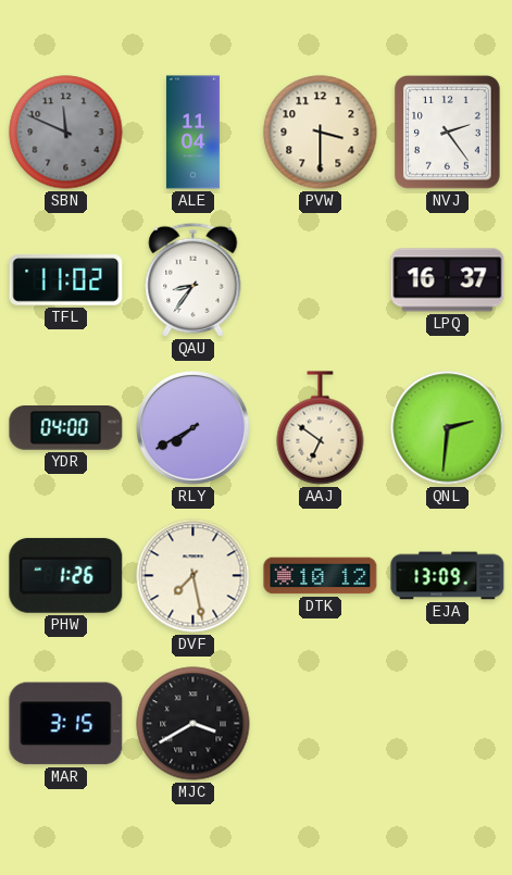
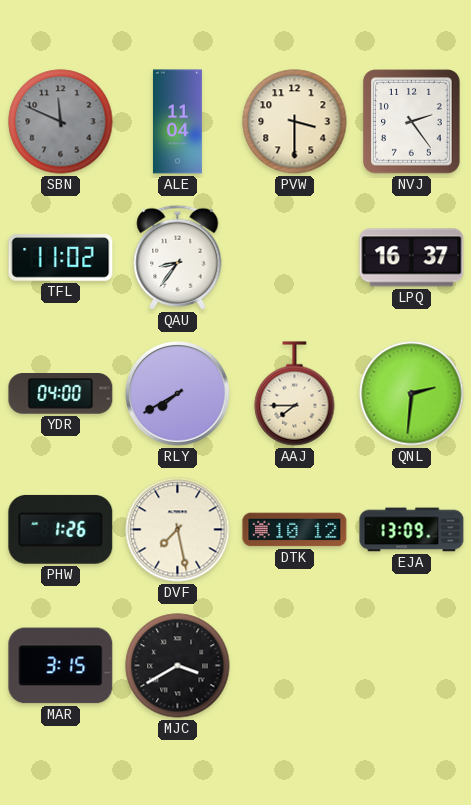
AAJ: 6:51 -> 7:45 (295, 394)
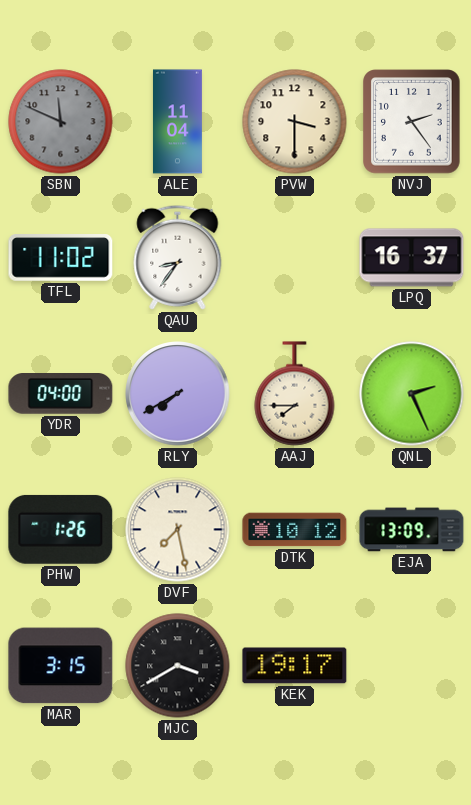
QNL: 2:31 -> 2:26 (412, 394)
KEK: none -> 19:17 (295, 666)
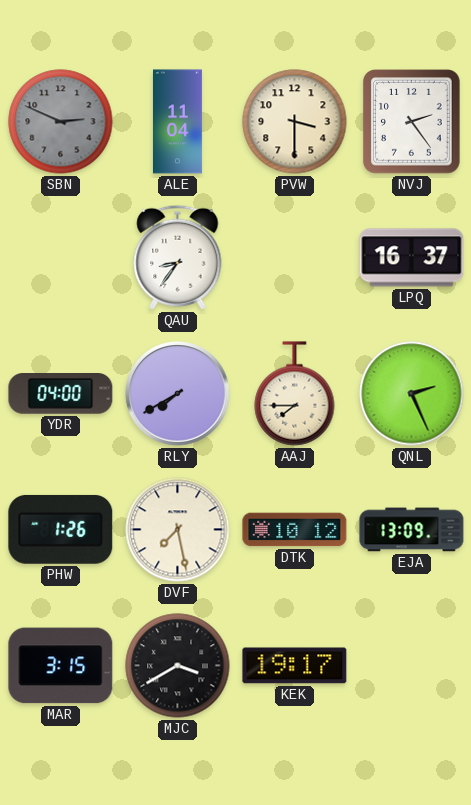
SBN: 11:49 -> 2:49 (61, 122)
TFL: 11:02 -> none (61, 258)
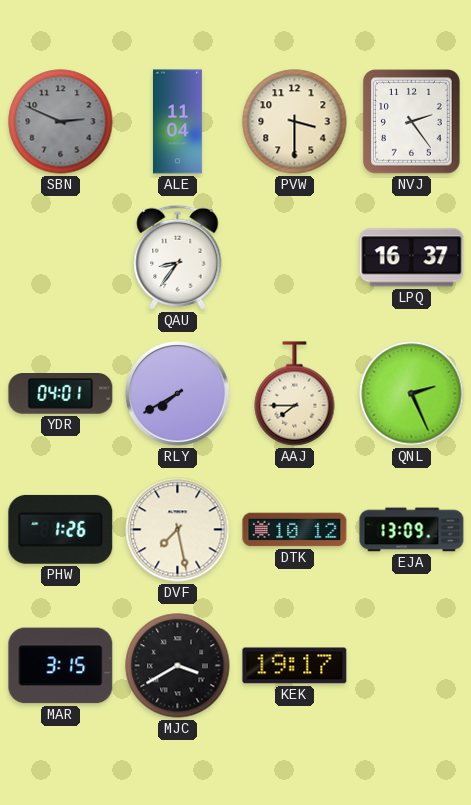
YDR: 04:00 -> 04:01 (61, 394)
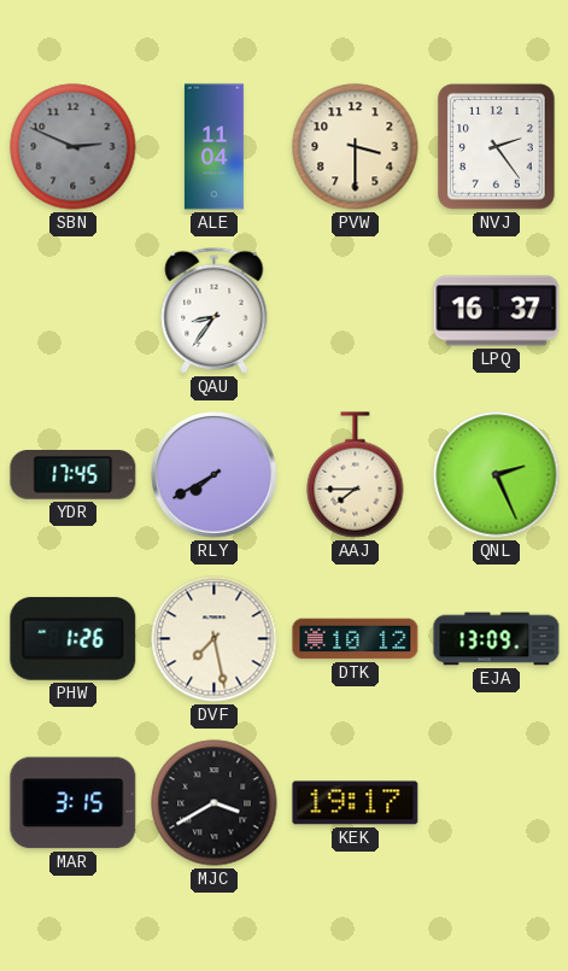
YDR: 04:01 -> 17:45 (74, 475)
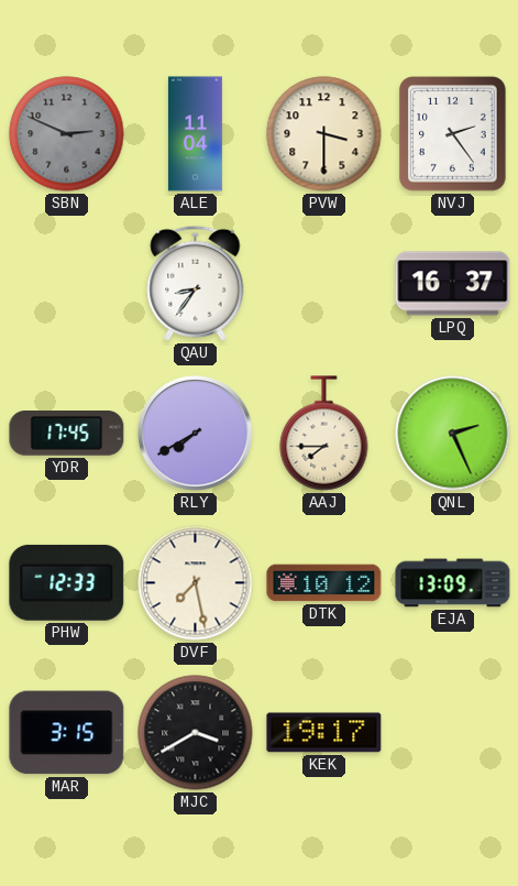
PHW: 1:26 -> 12:33 (67, 582)
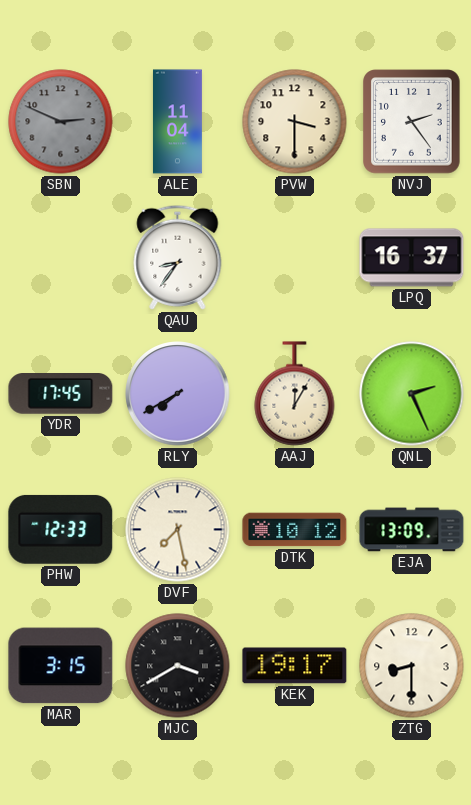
AAJ: 7:45 -> 12:05 (295, 394)
ZTG: none -> 8:30 (412, 666)
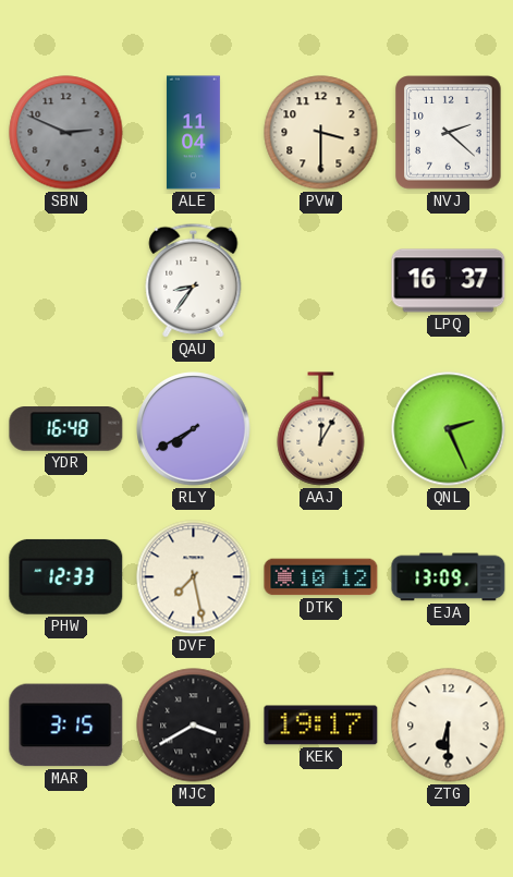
NVJ: 2:24 -> 2:22 (449, 133)
YDR: 17:45 -> 16:48 (66, 429)
ZTG: 8:30 -> 6:30 (449, 726)
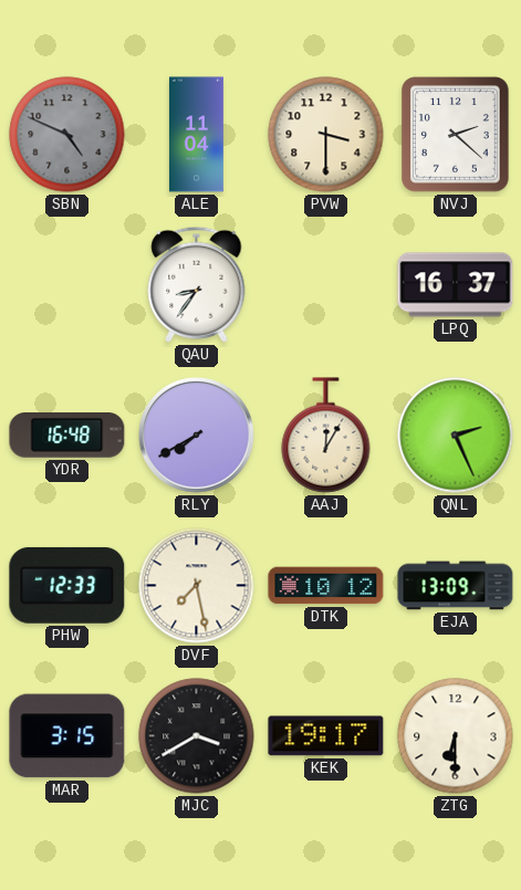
SBN: 2:49 -> 4:49 (67, 135)
